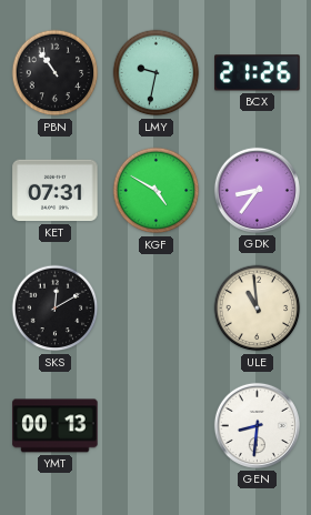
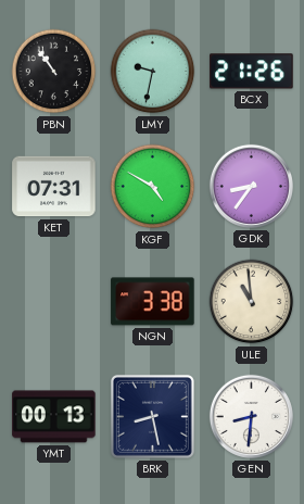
SKS: 12:10 -> none (56, 309)
NGN: none -> 3:38 (153, 302)
BRK: none -> 8:28 (152, 416)
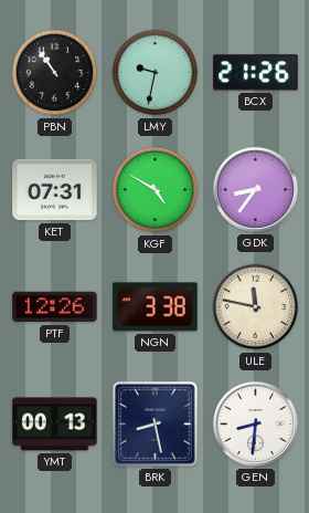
PTF: none -> 12:26 (55, 307)
ULE: 10:59 -> 11:47 (256, 307)
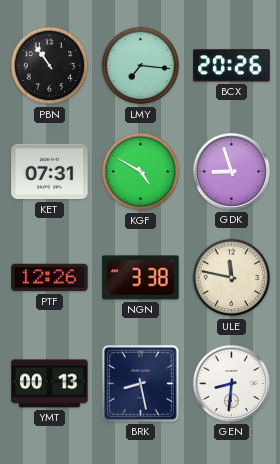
LMY: 9:32 -> 7:16 (141, 66)
BCX: 21:26 -> 20:26 (232, 66)
GDK: 8:36 -> 8:57 (231, 171)
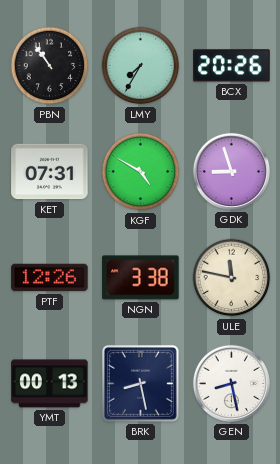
LMY: 7:16 -> 7:35 (141, 66)
GEN: 8:31 -> 8:28 (231, 383)
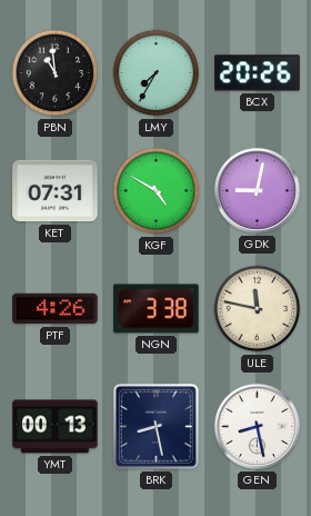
PBN: 10:54 -> 10:59 (56, 73)
GDK: 8:57 -> 9:02 (257, 190)
PTF: 12:26 -> 4:26 (56, 309)
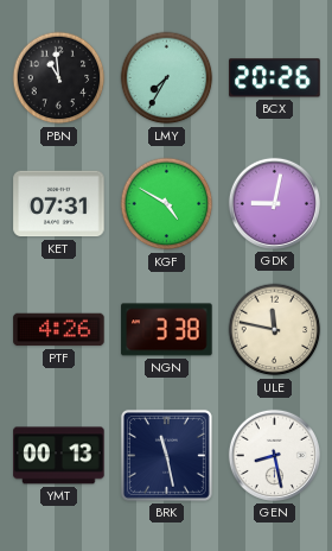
BRK: 8:28 -> 11:28 (166, 455)
